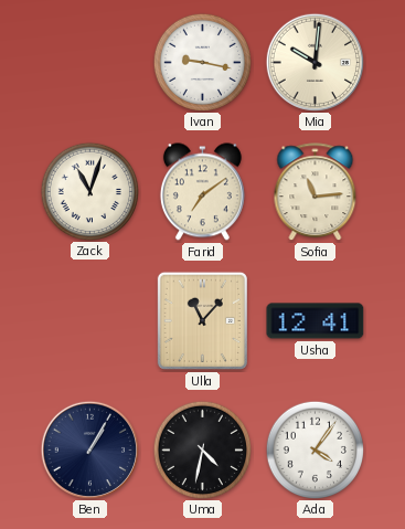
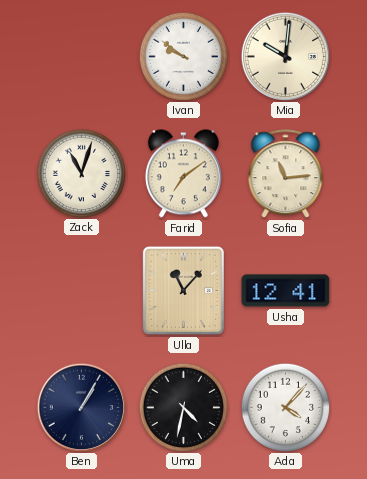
Ivan: 9:17 -> 9:51 (183, 56)
Ada: 4:06 -> 4:07 (285, 407)
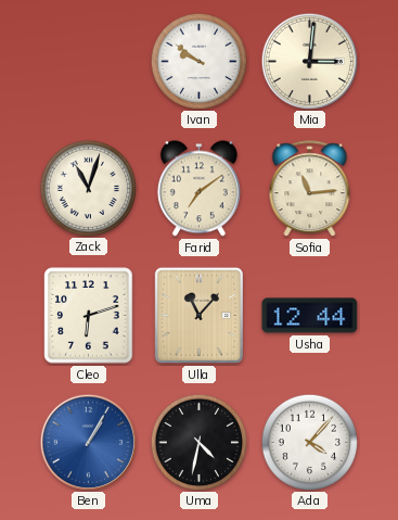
Mia: 10:01 -> 3:01 (309, 61)
Cleo: none -> 6:12 (89, 316)
Usha: 12:41 -> 12:44 (310, 316)
Ben dial: navy -> blue (88, 442)
